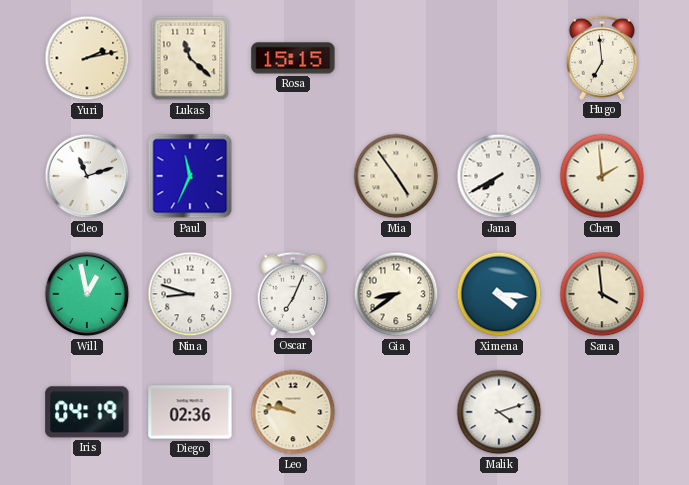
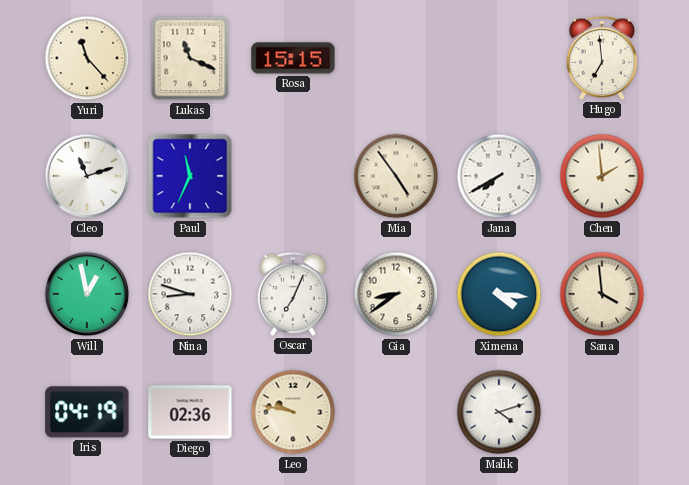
Yuri: 2:13 -> 11:23 (87, 58)
Lukas: 11:22 -> 11:19 (190, 58)
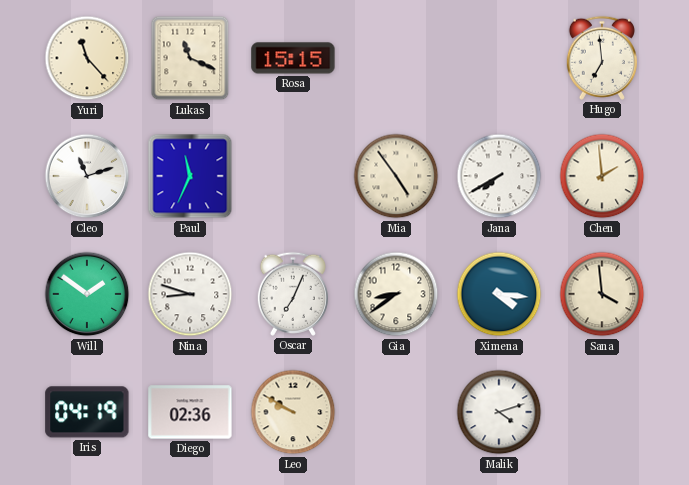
Will: 12:58 -> 1:51 (87, 294)
Leo: 9:47 -> 9:50 (293, 412)
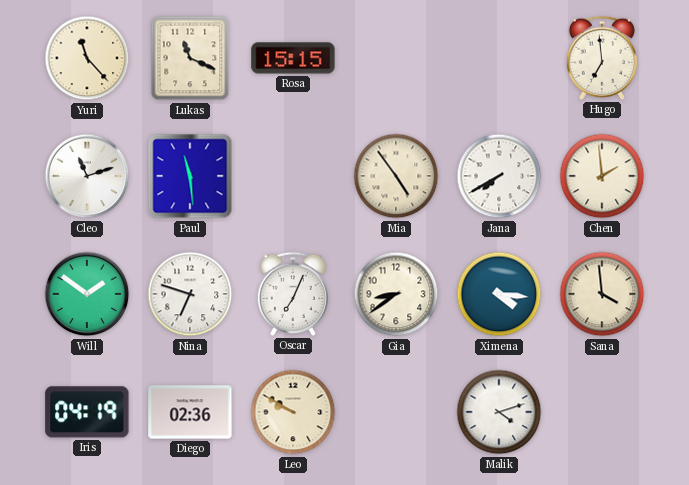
Paul: 11:34 -> 11:29 (190, 176)
Nina: 8:48 -> 6:48 (190, 294)
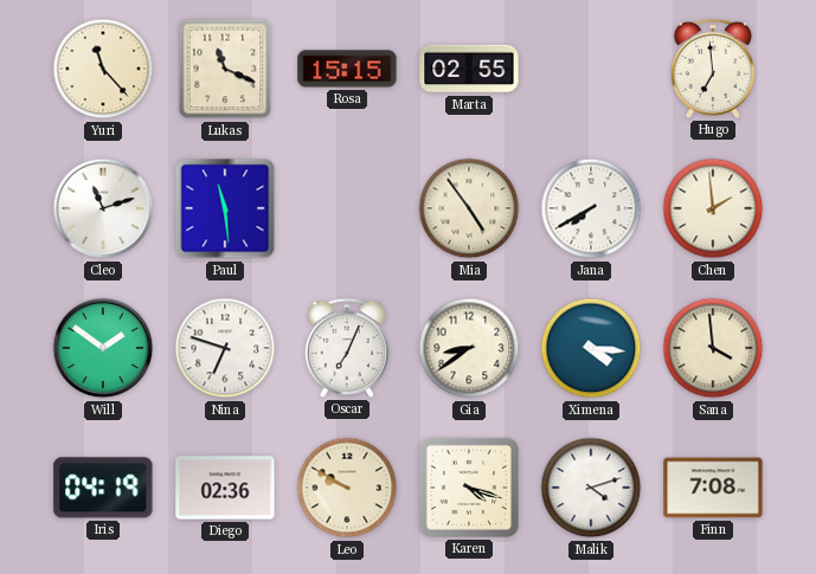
Marta: none -> 02:55 (469, 69)
Karen: none -> 4:18 (469, 488)
Finn: none -> 7:08 (713, 488)
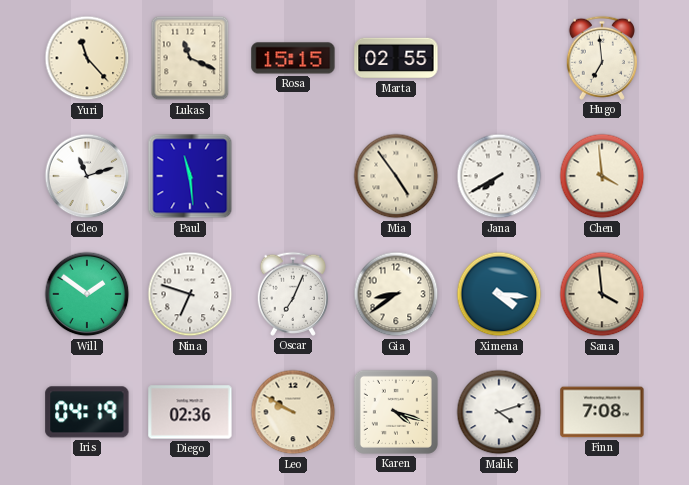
Chen: 1:59 -> 3:59 (602, 176)
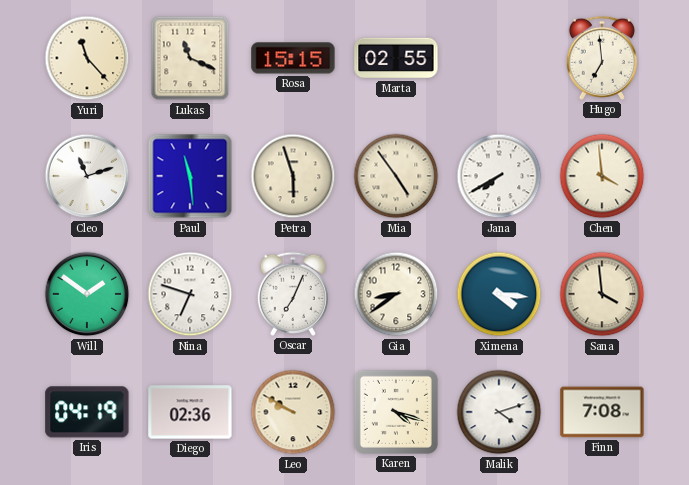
Petra: none -> 5:57 (293, 176)
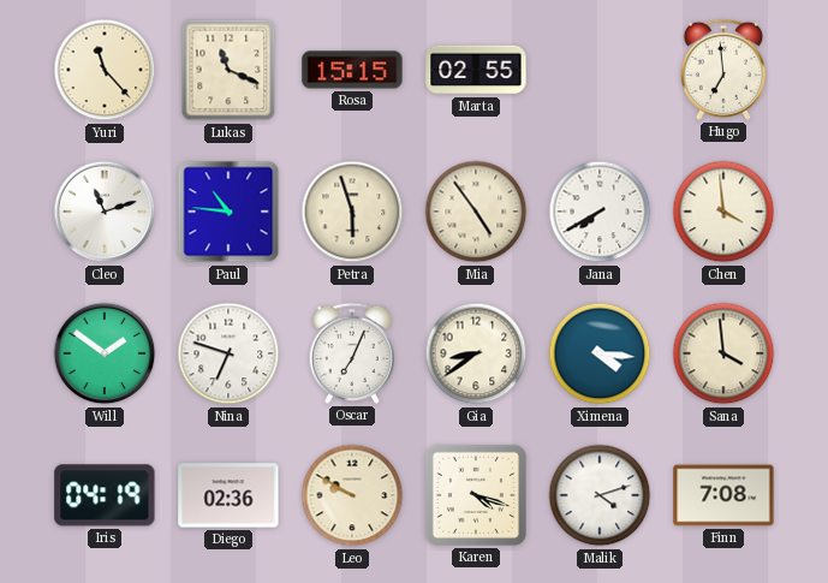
Paul: 11:29 -> 10:46 (228, 212)
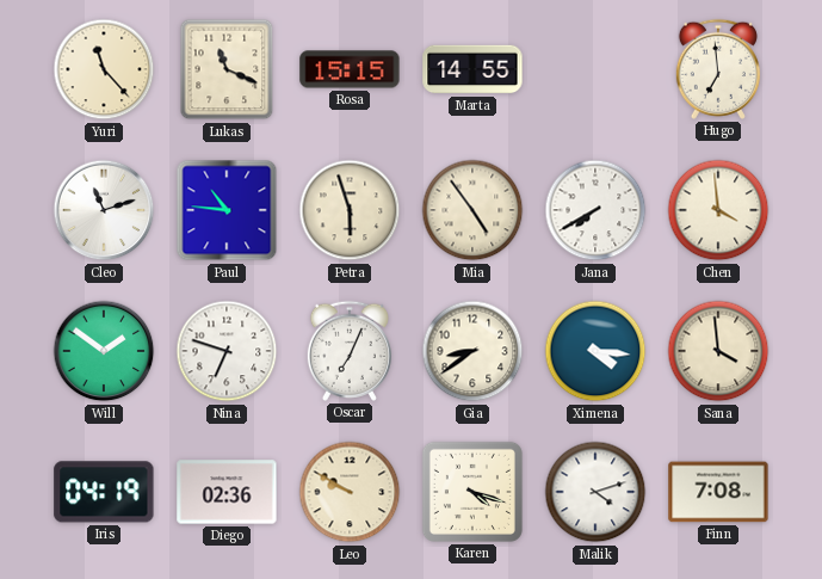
Marta: 02:55 -> 14:55 (472, 69)
